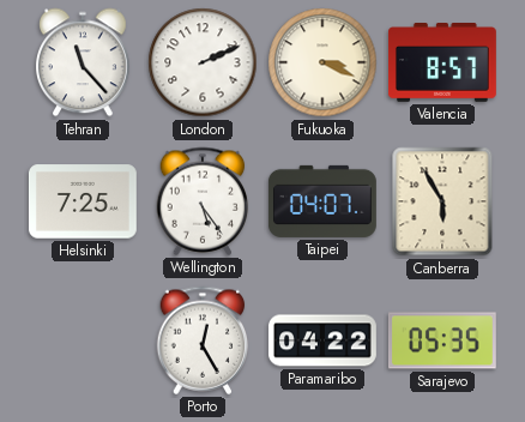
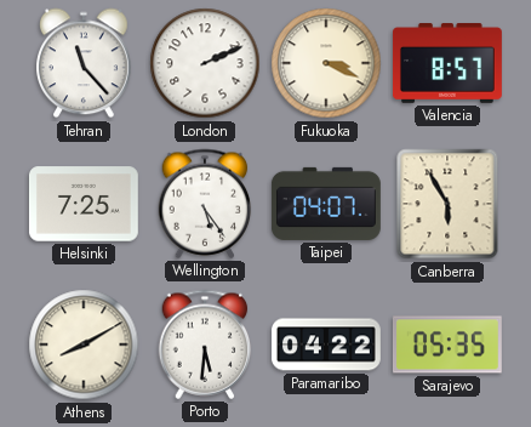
Athens: none -> 8:10 (84, 345)
Porto: 12:25 -> 5:31 (205, 345)
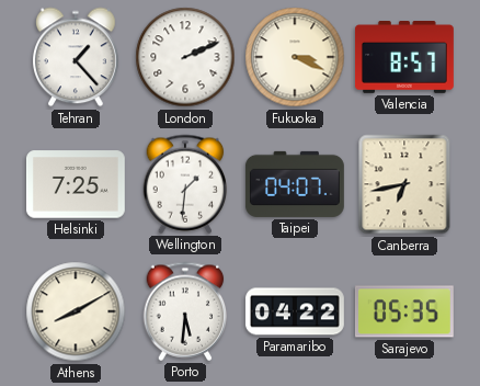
Tehran: 11:23 -> 1:23 (77, 57)
Wellington: 5:24 -> 1:31 (185, 184)
Canberra: 5:55 -> 6:43 (404, 184)
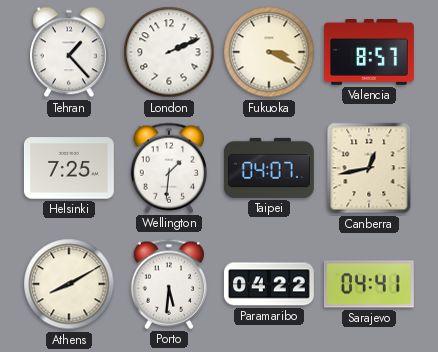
Canberra: 6:43 -> 12:43 (369, 168)
Sarajevo: 05:35 -> 04:41 (369, 284)
